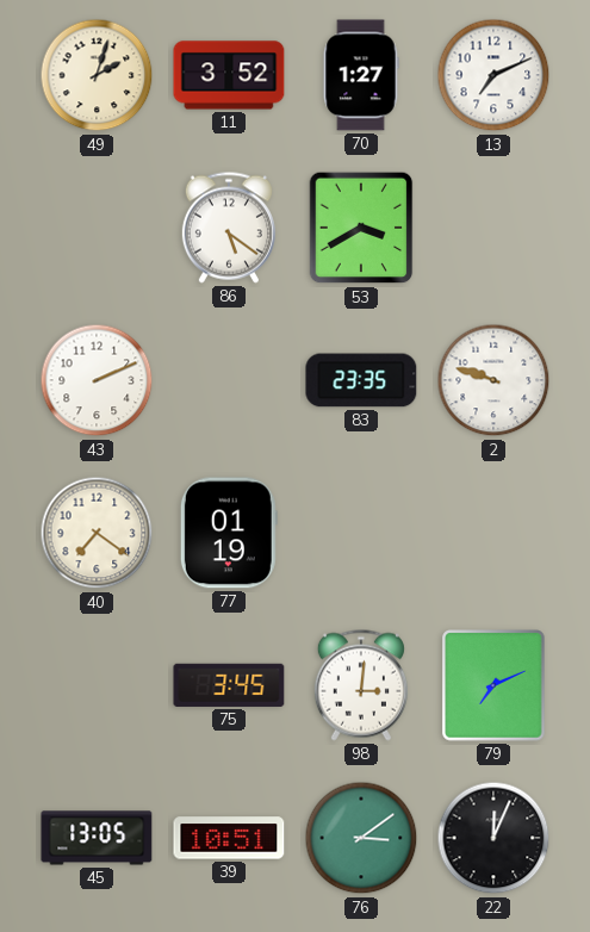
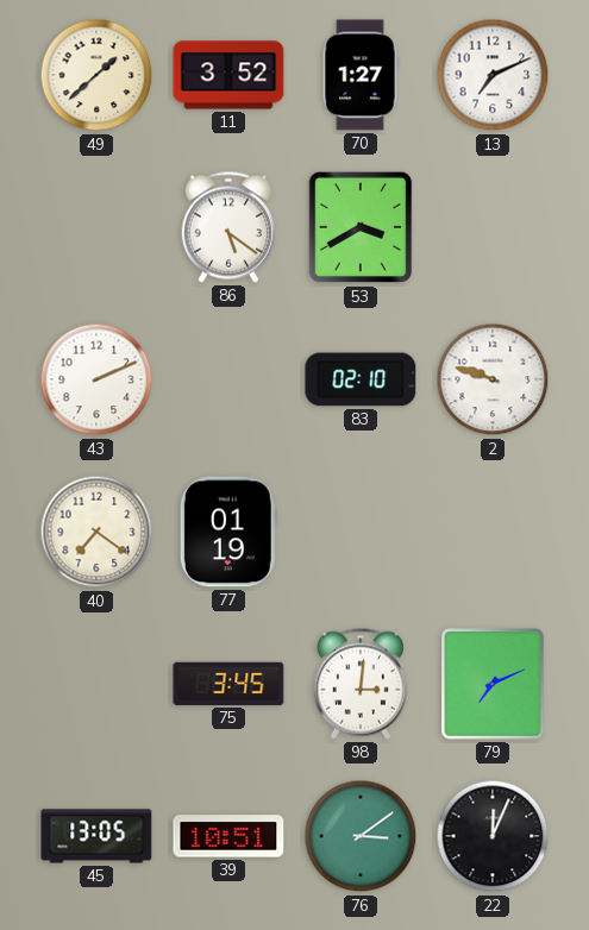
49: 2:03 -> 1:38 (96, 75)
83: 23:35 -> 02:10 (361, 379)
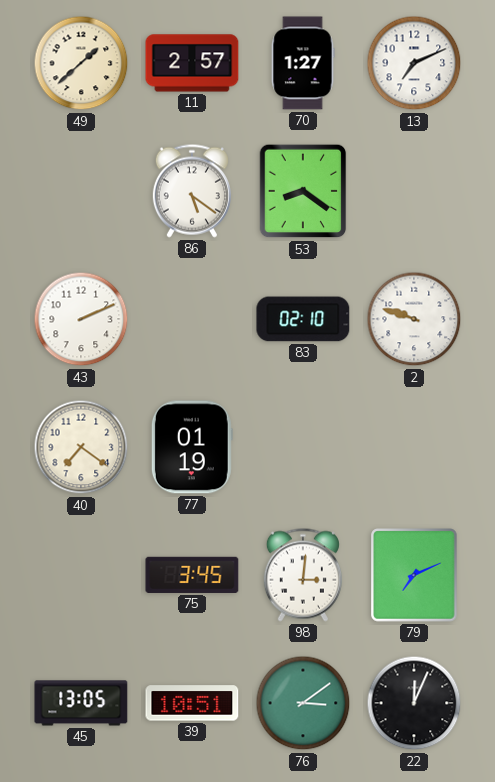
11: 3:52 -> 2:57 (192, 63)
53: 3:40 -> 8:21 (303, 191)
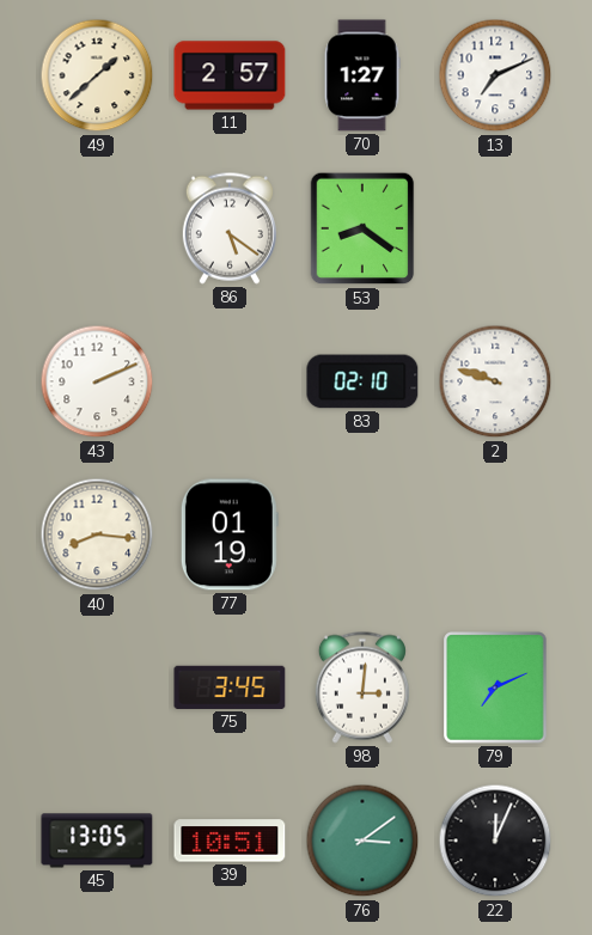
40: 7:21 -> 8:16 (97, 534)
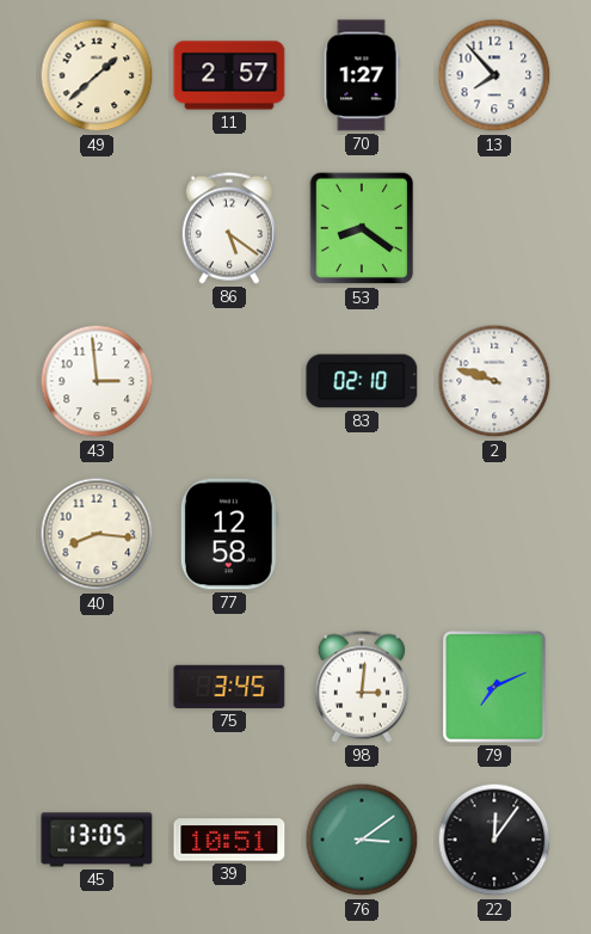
13: 7:11 -> 7:53 (494, 75)
43: 2:11 -> 2:59 (97, 381)
77: 01:19 -> 12:58 (229, 534)
22: 12:04 -> 12:06 (494, 840)
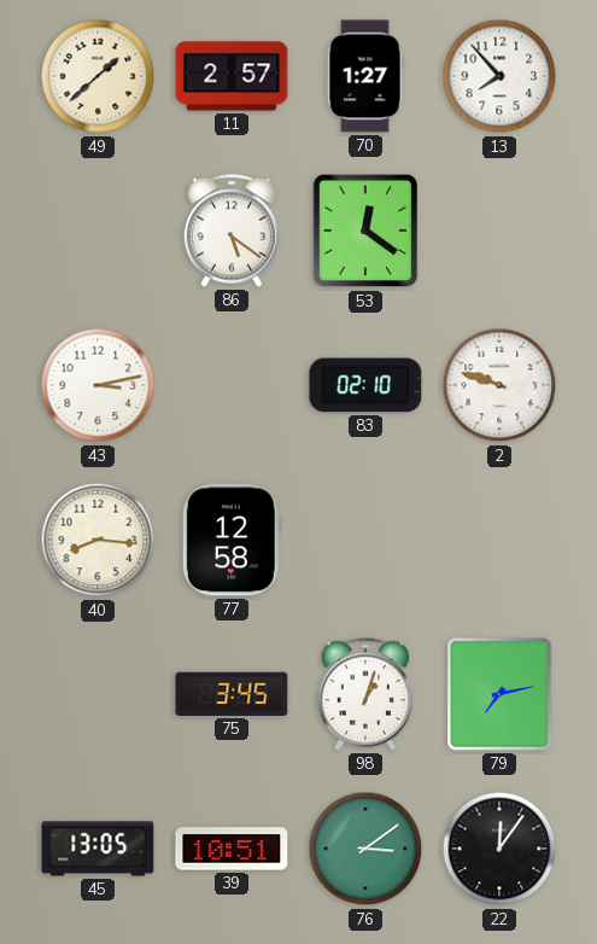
53: 8:21 -> 12:21 (365, 231)
43: 2:59 -> 3:13 (98, 385)
98: 3:01 -> 1:03 (365, 694)
79: 7:11 -> 7:13 (499, 694)
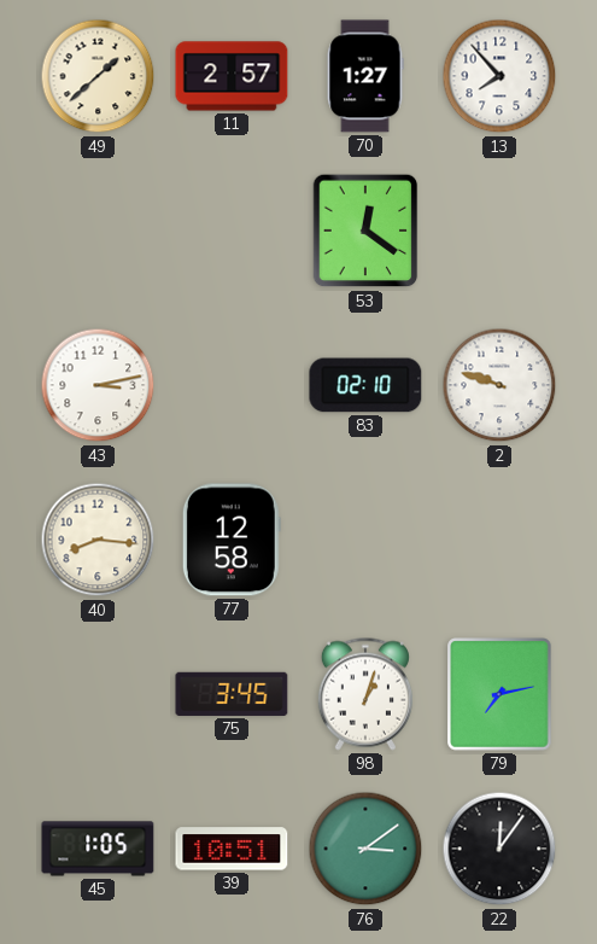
86: 5:21 -> none (232, 231)
45: 13:05 -> 1:05 (98, 849)
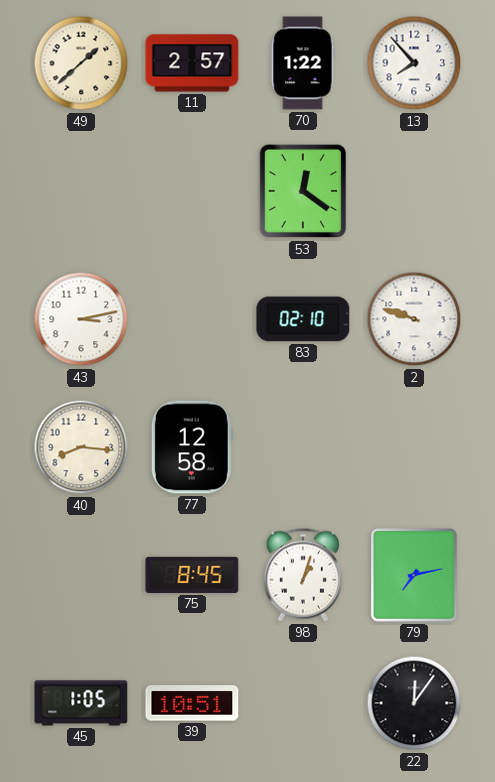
70: 1:27 -> 1:22 (303, 63)
75: 3:45 -> 8:45 (192, 575)
76: 3:09 -> none (365, 849)
